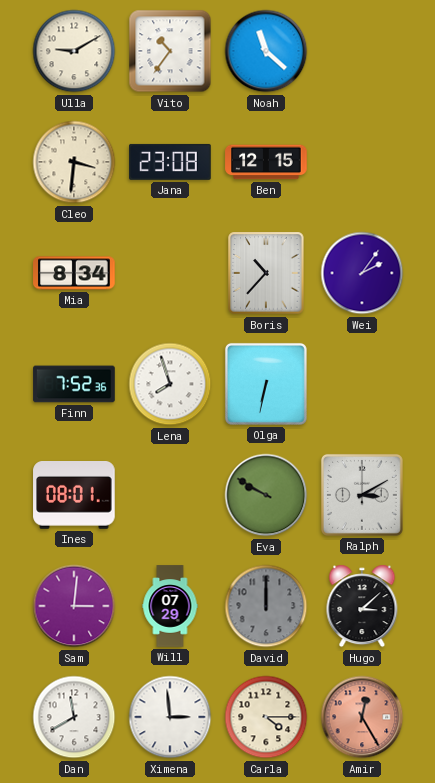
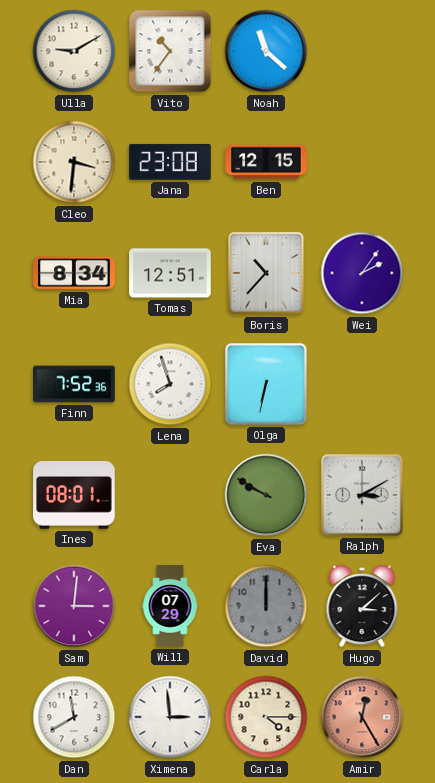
Tomas: none -> 12:51 (170, 273)
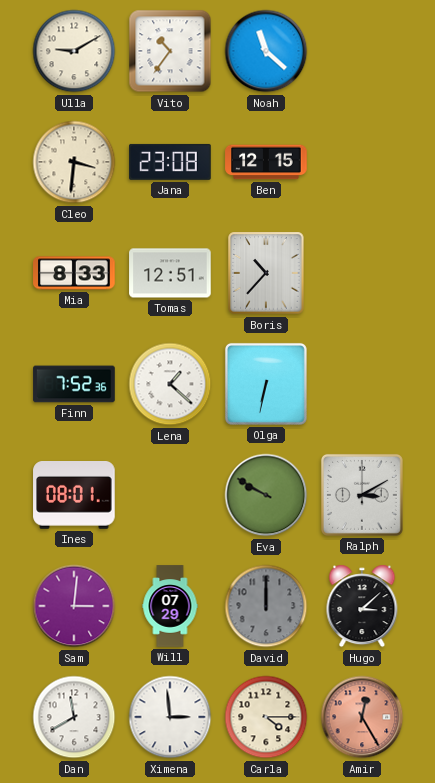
Mia: 8:34 -> 8:33 (74, 273)
Wei: 2:06 -> none (362, 273)
Lena: 7:57 -> 1:22 (170, 384)
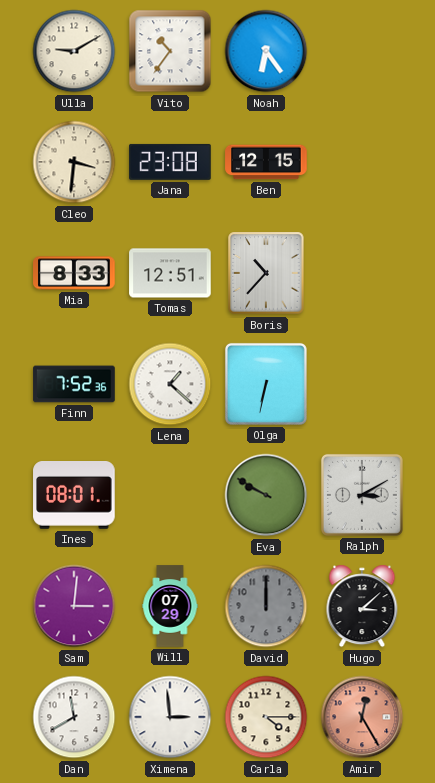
Noah: 11:22 -> 6:24 (266, 51)
